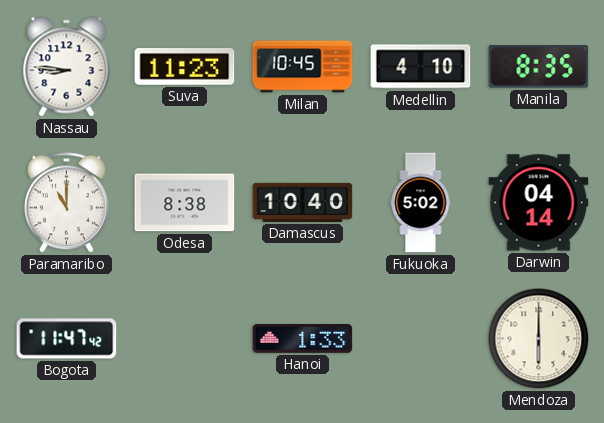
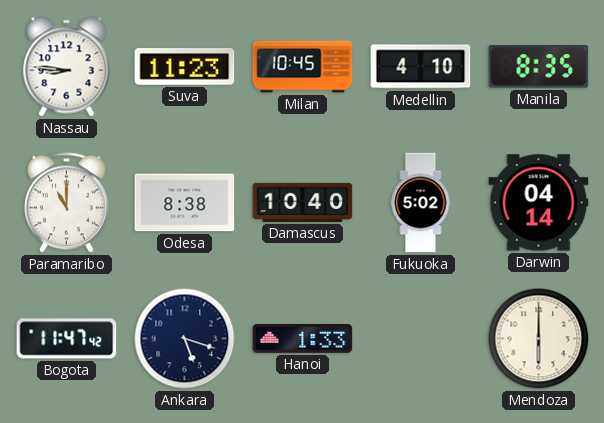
Ankara: none -> 5:18 (185, 339)
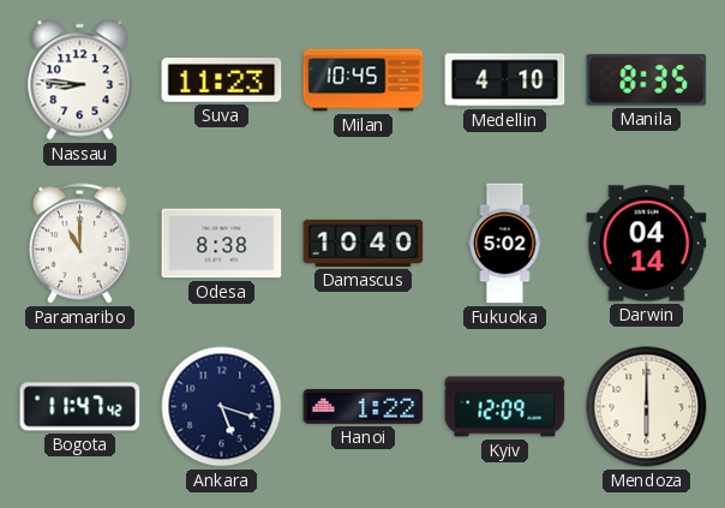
Hanoi: 1:33 -> 1:22 (364, 406)
Kyiv: none -> 12:09 (505, 407)
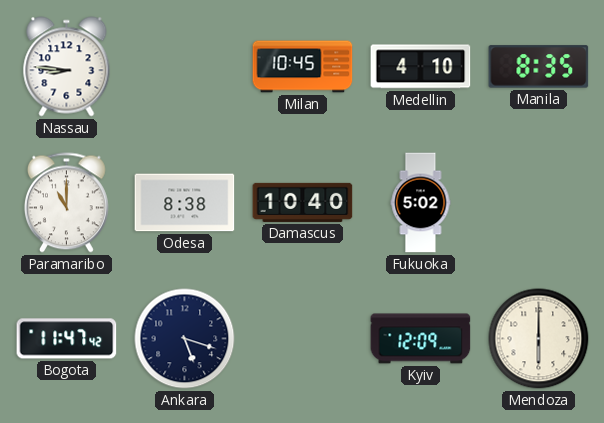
Suva: 11:23 -> none (222, 80)
Darwin: 04:14 -> none (647, 244)
Hanoi: 1:22 -> none (364, 406)
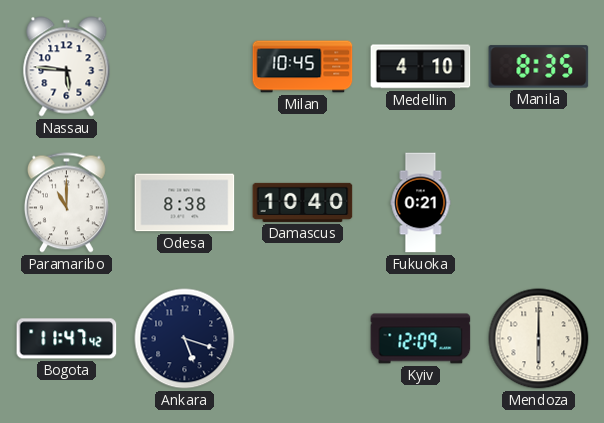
Nassau: 8:46 -> 5:46 (67, 67)
Fukuoka: 5:02 -> 0:21 (421, 203)
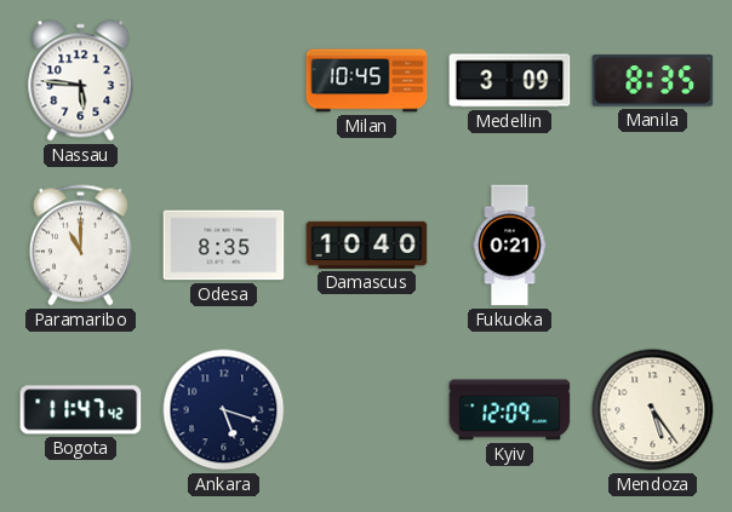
Medellin: 4:10 -> 3:09 (510, 81)
Odesa: 8:38 -> 8:35 (224, 246)
Mendoza: 6:00 -> 5:24 (653, 410)
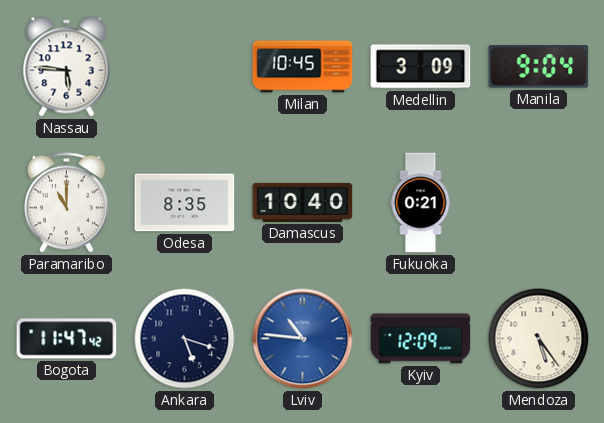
Manila: 8:35 -> 9:04 (539, 67)
Lviv: none -> 10:46 (303, 339)
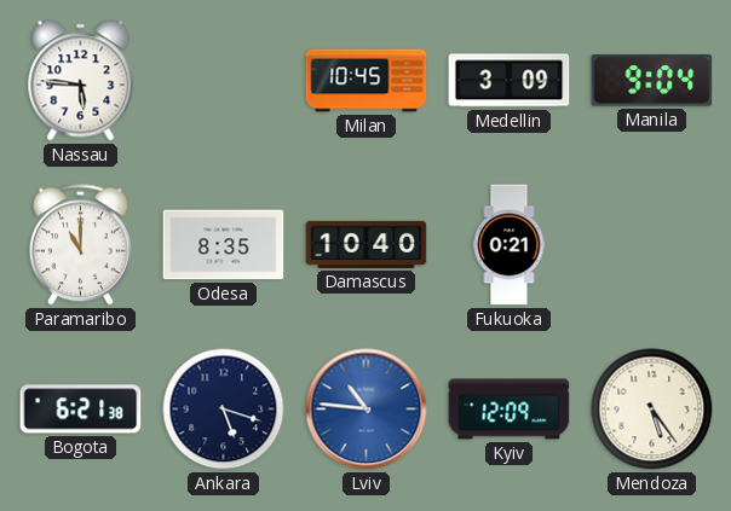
Bogota: 11:47 -> 6:21 (81, 410)
